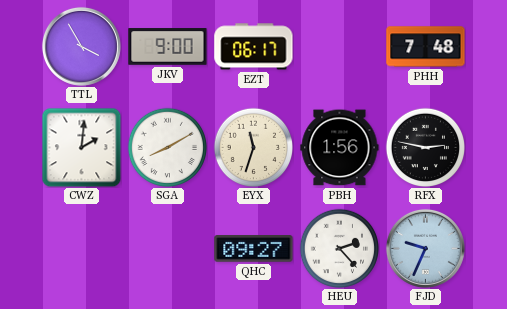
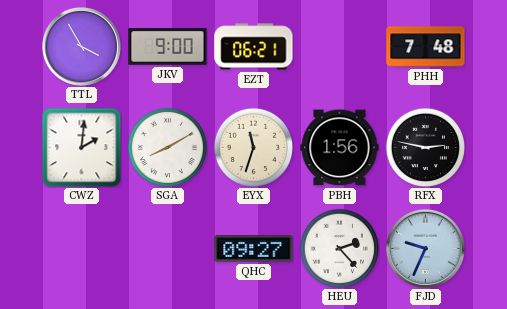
EZT: 06:17 -> 06:21 (254, 47)
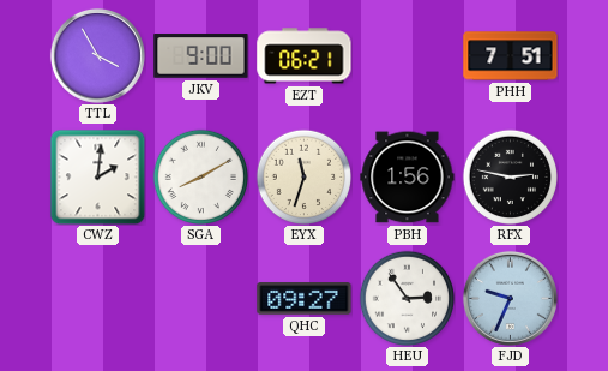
PHH: 7:48 -> 7:51 (511, 56)
HEU: 2:23 -> 2:54 (407, 298)
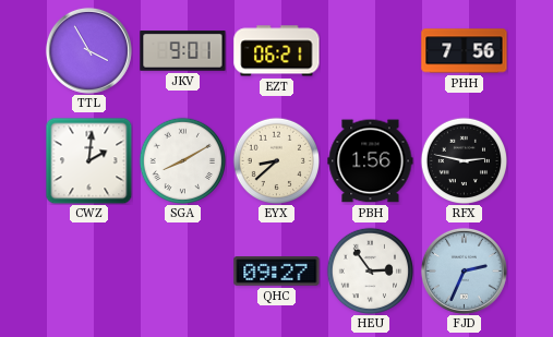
JKV: 9:00 -> 9:01 (183, 51)
PHH: 7:51 -> 7:56 (465, 51)
EYX: 11:33 -> 8:38 (276, 160)
FJD: 9:34 -> 2:34 (464, 270)
